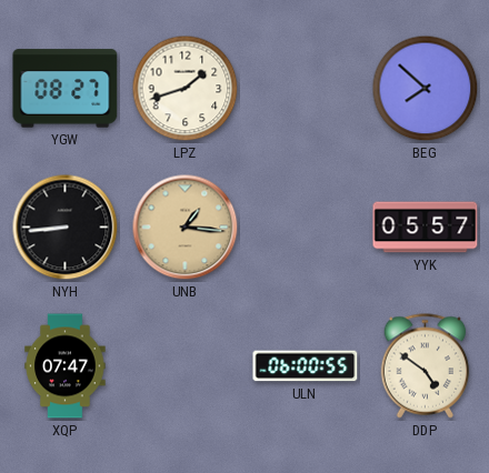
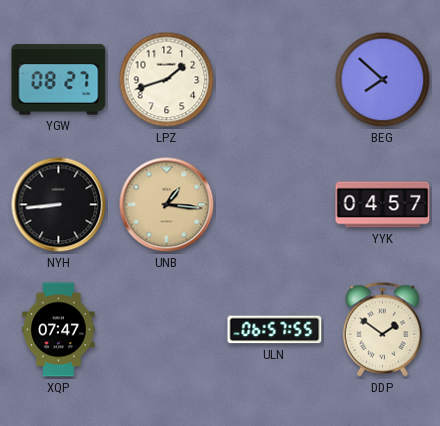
YYK: 05:57 -> 04:57 (383, 205)
ULN: 06:00 -> 06:57 (275, 330)
DDP: 4:51 -> 1:51 (383, 330)
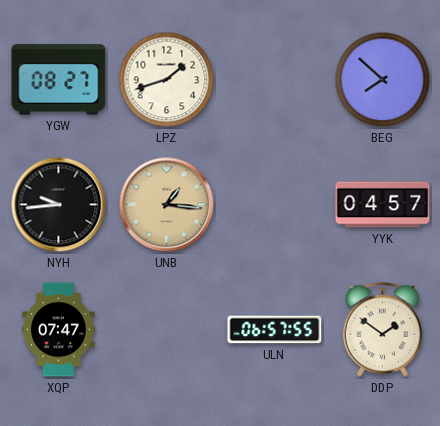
NYH: 8:44 -> 9:44 (59, 205)
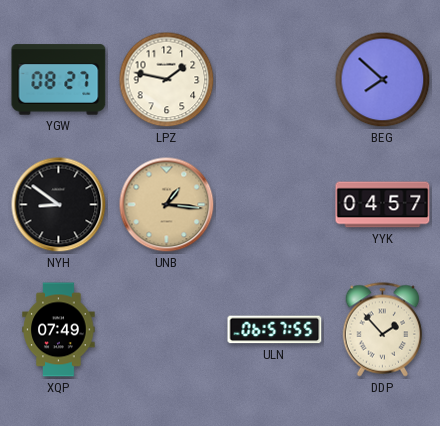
LPZ: 1:42 -> 1:47 (167, 80)
NYH: 9:44 -> 8:51 (59, 205)
XQP: 07:47 -> 07:49 (59, 330)
DDP: 1:51 -> 1:53 (383, 330)
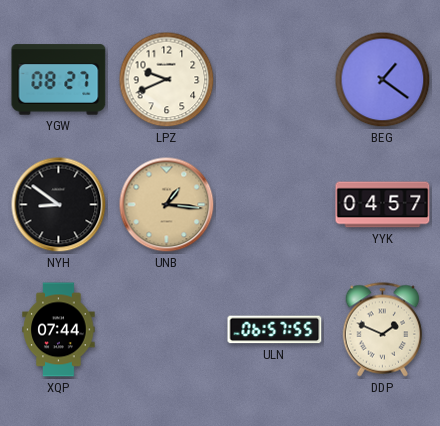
LPZ: 1:47 -> 9:41 (167, 80)
BEG: 7:52 -> 1:21 (383, 80)
XQP: 07:49 -> 07:44 (59, 330)
DDP: 1:53 -> 1:49 (383, 330)
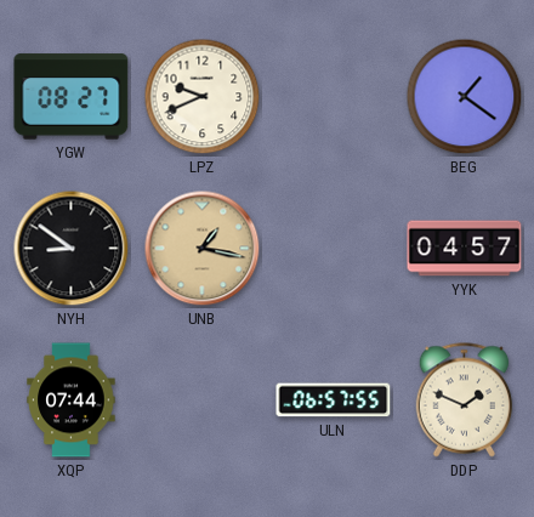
UNB: 1:16 -> 1:17 (203, 249)
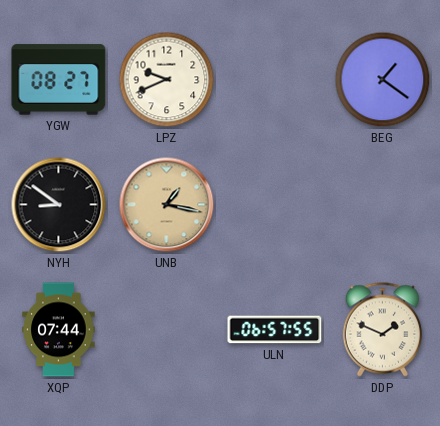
YYK: 04:57 -> none (465, 249)
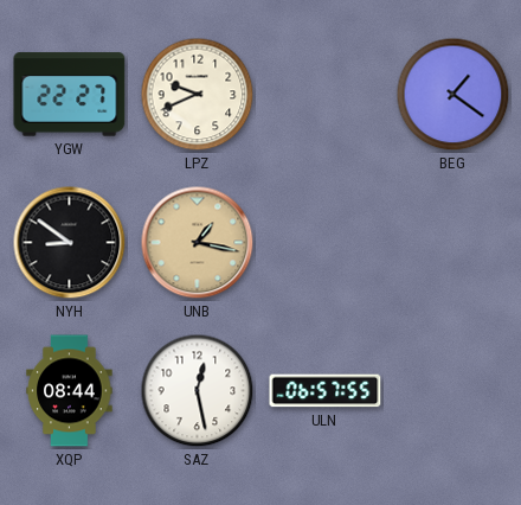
YGW: 08:27 -> 22:27 (70, 95)
XQP: 07:44 -> 08:44 (70, 391)
SAZ: none -> 12:28 (198, 391)
DDP: 1:49 -> none (383, 330)
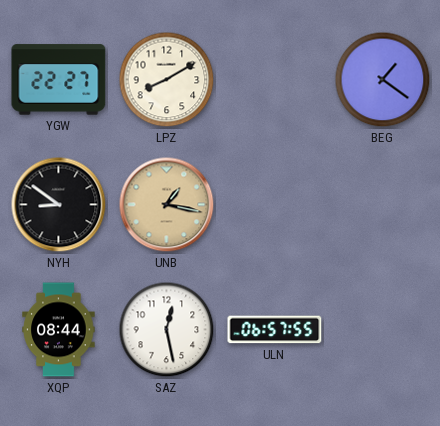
LPZ: 9:41 -> 8:10 (167, 80)
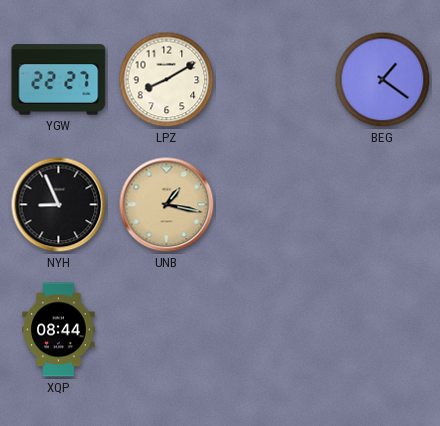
NYH: 8:51 -> 8:56 (59, 205)
SAZ: 12:28 -> none (167, 330)
ULN: 06:57 -> none (275, 330)
